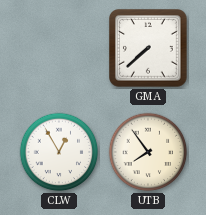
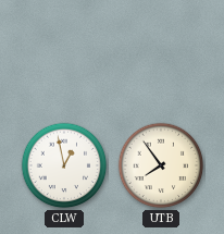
GMA: 7:38 -> none (149, 49)
CLW: 12:55 -> 12:58 (64, 165)
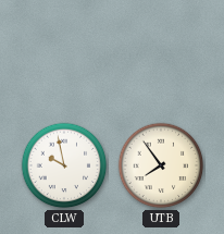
CLW: 12:58 -> 9:58 (64, 165)
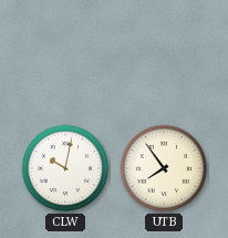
CLW: 9:58 -> 10:02 (65, 168)
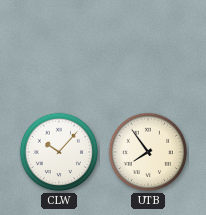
CLW: 10:02 -> 10:07 (59, 152)
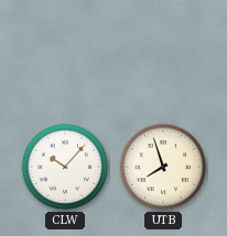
UTB: 7:54 -> 7:57 (163, 167)
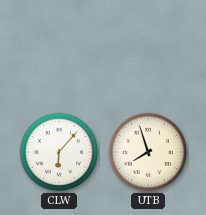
CLW: 10:07 -> 6:07 (59, 152)
